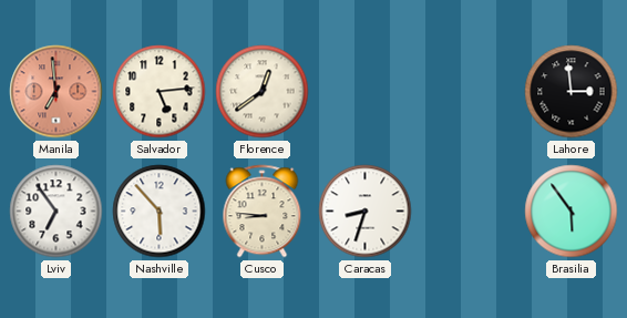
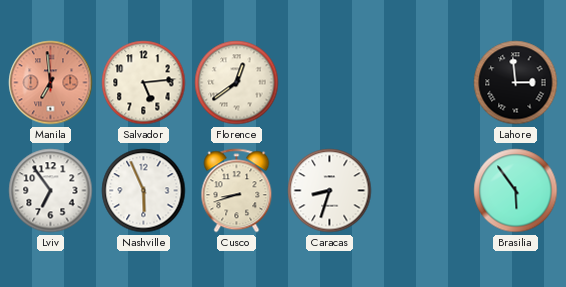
Nashville: 5:53 -> 5:56 (144, 191)
Cusco: 8:46 -> 8:42 (237, 191)
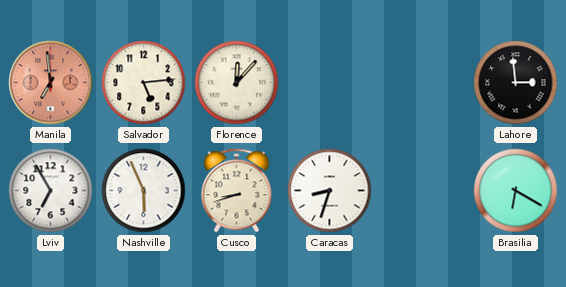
Florence: 12:39 -> 12:07 (237, 83)
Lviv: 6:54 -> 6:55 (51, 191)
Brasilia: 5:54 -> 6:20 (516, 191)
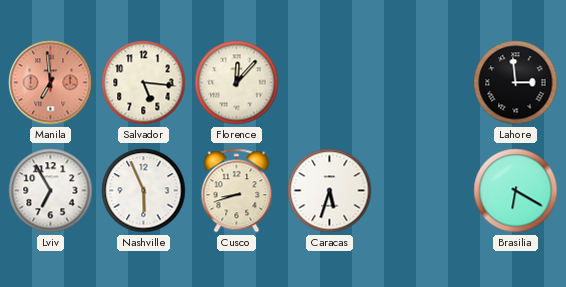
Salvador: 5:14 -> 5:16 (144, 83)
Caracas: 8:33 -> 5:33 (330, 191)
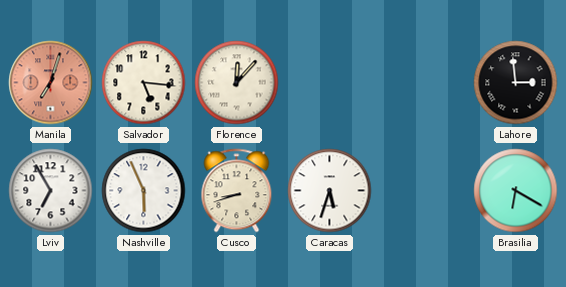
Manila: 6:59 -> 7:03 (51, 83)
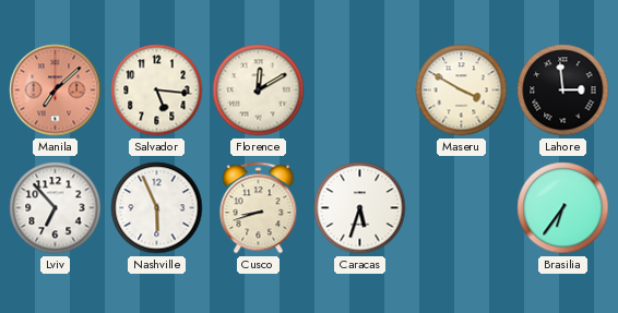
Manila: 7:03 -> 7:08 (56, 91)
Florence: 12:07 -> 12:10 (259, 91)
Maseru: none -> 3:50 (462, 91)
Lviv: 6:55 -> 6:53 (56, 208)
Brasilia: 6:20 -> 6:36 (563, 208)
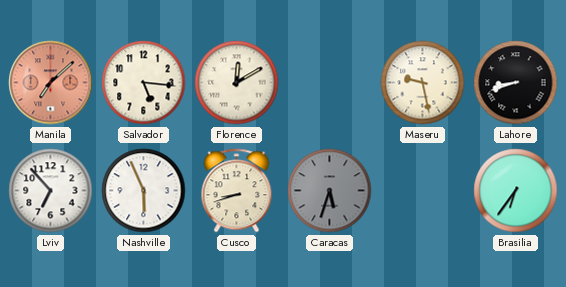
Maseru: 3:50 -> 9:28 (423, 83)
Lahore: 2:59 -> 8:42 (516, 83)
Caracas dial: white -> grey (330, 191)
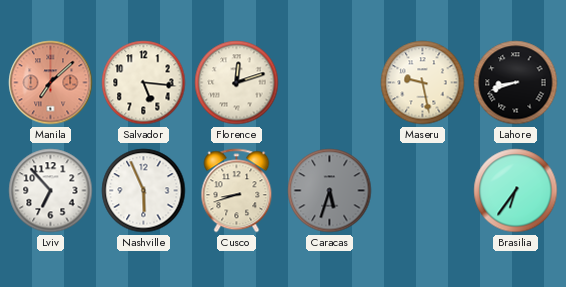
Florence: 12:10 -> 12:12 (237, 83)
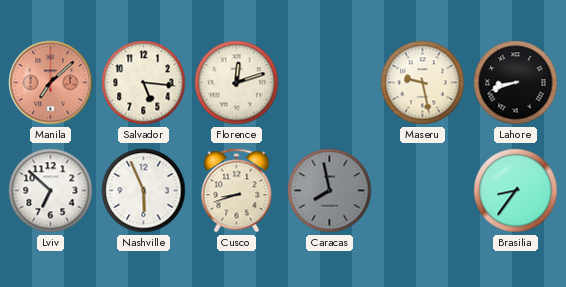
Lviv: 6:53 -> 6:52 (51, 191)
Caracas: 5:33 -> 7:58 (330, 191)
Brasilia: 6:36 -> 8:36 (516, 191)
